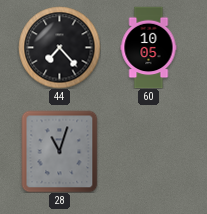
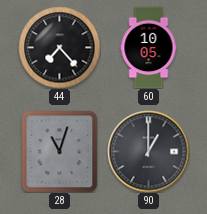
90: none -> 1:00 (148, 151)
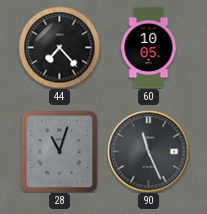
90: 1:00 -> 11:26 (148, 151)
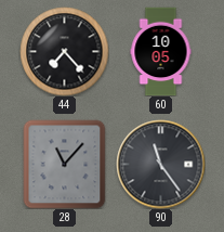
28: 11:03 -> 11:07 (65, 164)
90: 11:26 -> 11:24 (160, 164)
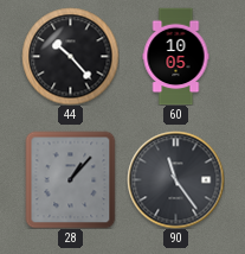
44: 7:23 -> 10:23 (70, 56)
28: 11:07 -> 1:07 (71, 179)
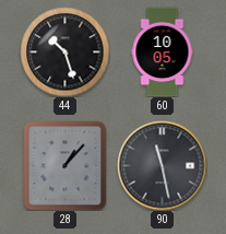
44: 10:23 -> 10:27 (64, 51)
90: 11:24 -> 11:28 (162, 165)
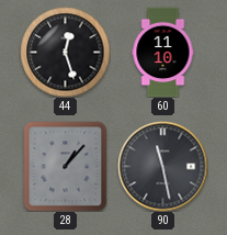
44: 10:27 -> 12:27 (65, 52)
60: 10:05 -> 11:10 (163, 52)
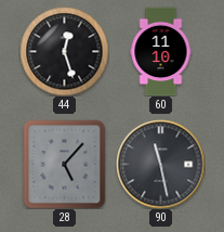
28: 1:07 -> 5:07 (65, 164)
